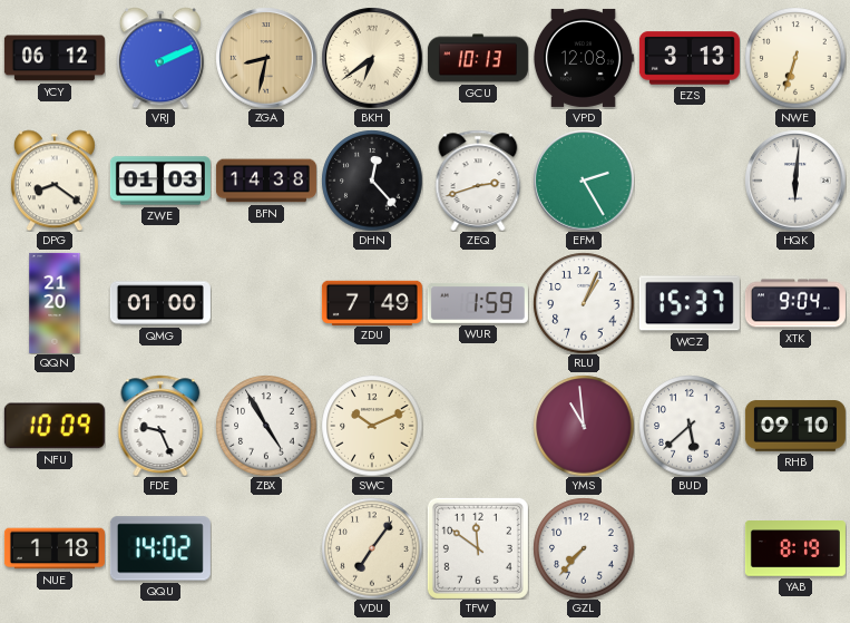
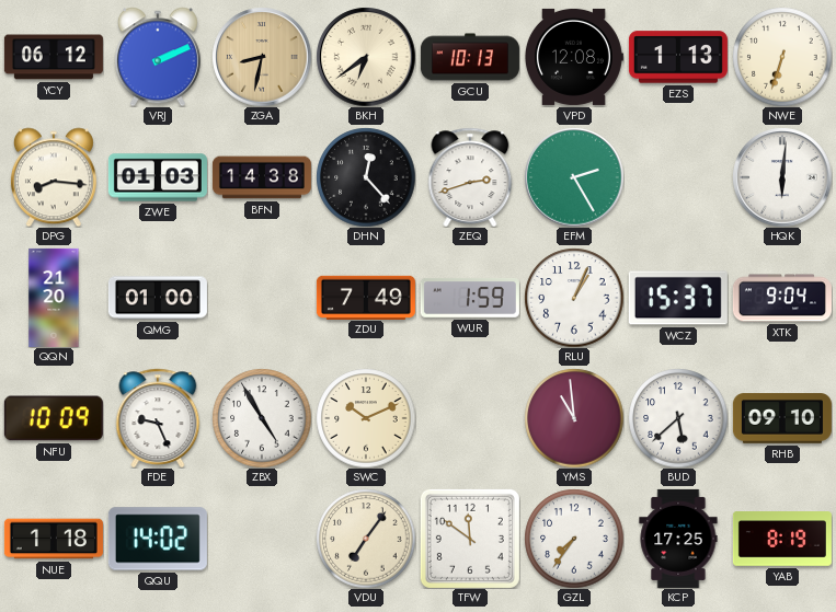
EZS: 3:13 -> 1:13 (678, 57)
DPG: 8:21 -> 8:16 (54, 177)
GZL: 7:37 -> 7:36 (574, 539)
KCP: none -> 17:25 (678, 539)
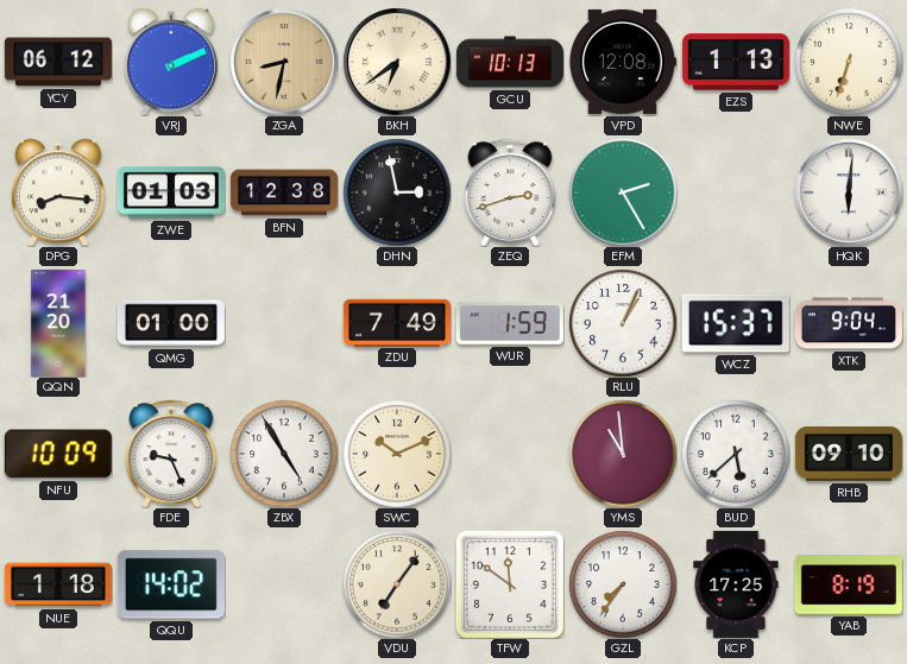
BFN: 14:38 -> 12:38 (284, 192)
DHN: 12:23 -> 2:58 (397, 192)
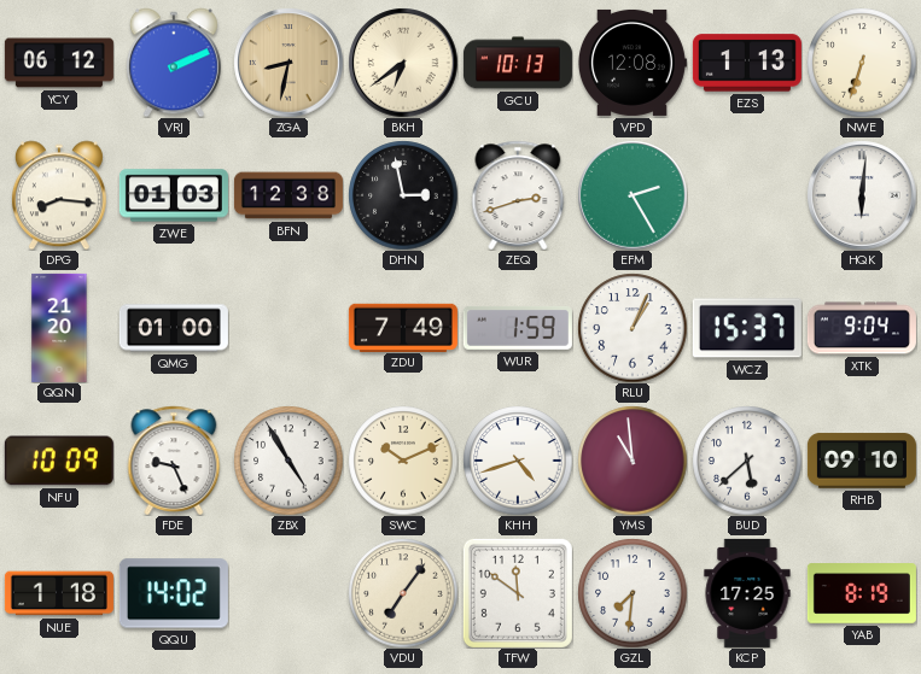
KHH: none -> 4:42 (518, 461)
GZL: 7:36 -> 7:31 (633, 593)
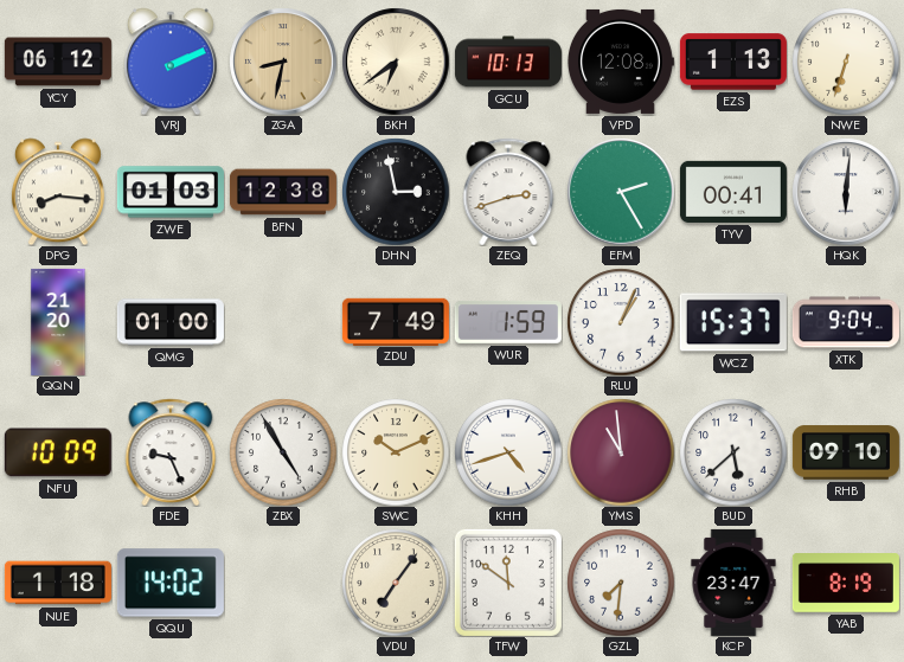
TYV: none -> 00:41 (733, 192)
KCP: 17:25 -> 23:47 (733, 583)
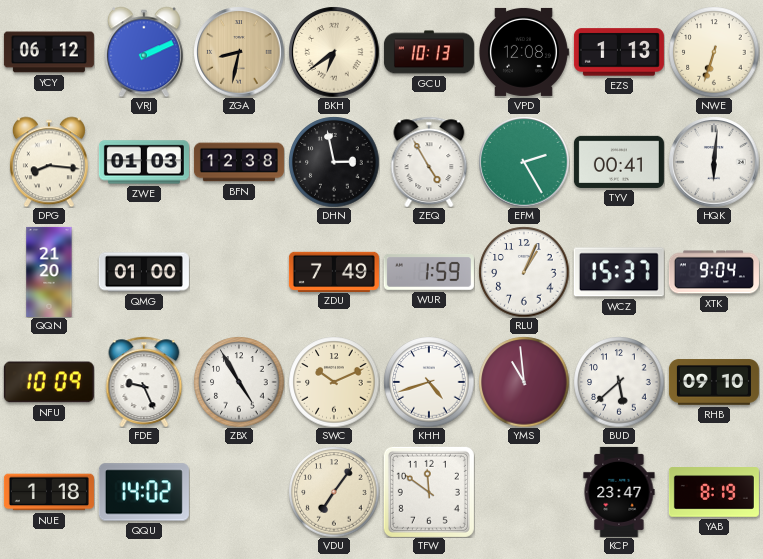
ZEQ: 2:42 -> 4:55 (429, 161)
GZL: 7:31 -> none (621, 583)
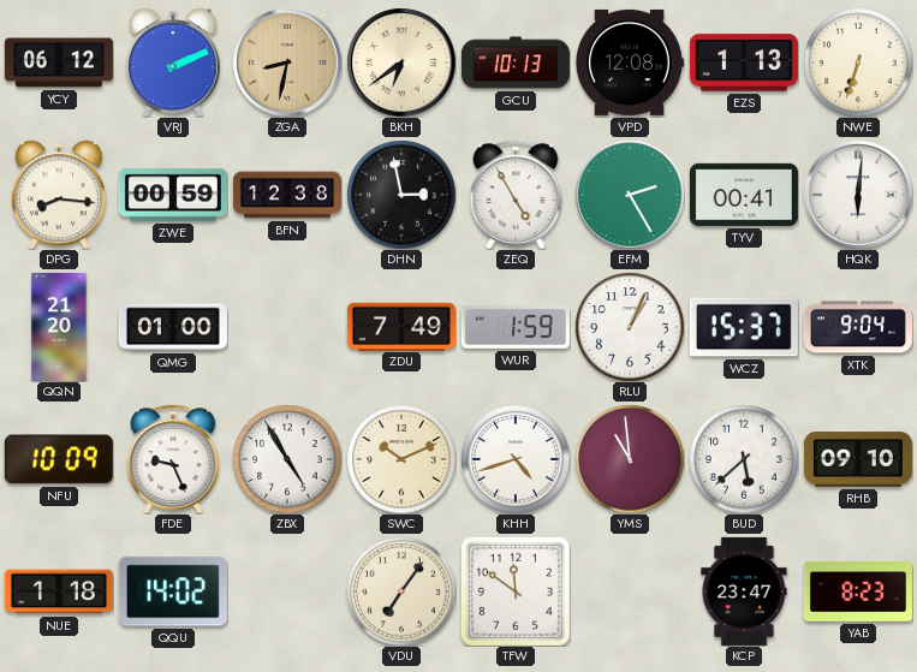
ZWE: 01:03 -> 00:59 (173, 195)
YAB: 8:19 -> 8:23 (858, 591)
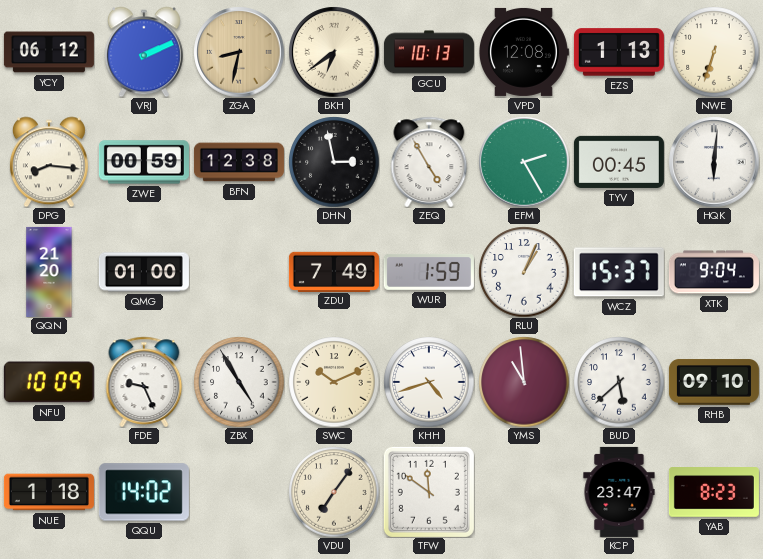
TYV: 00:41 -> 00:45 (619, 162)
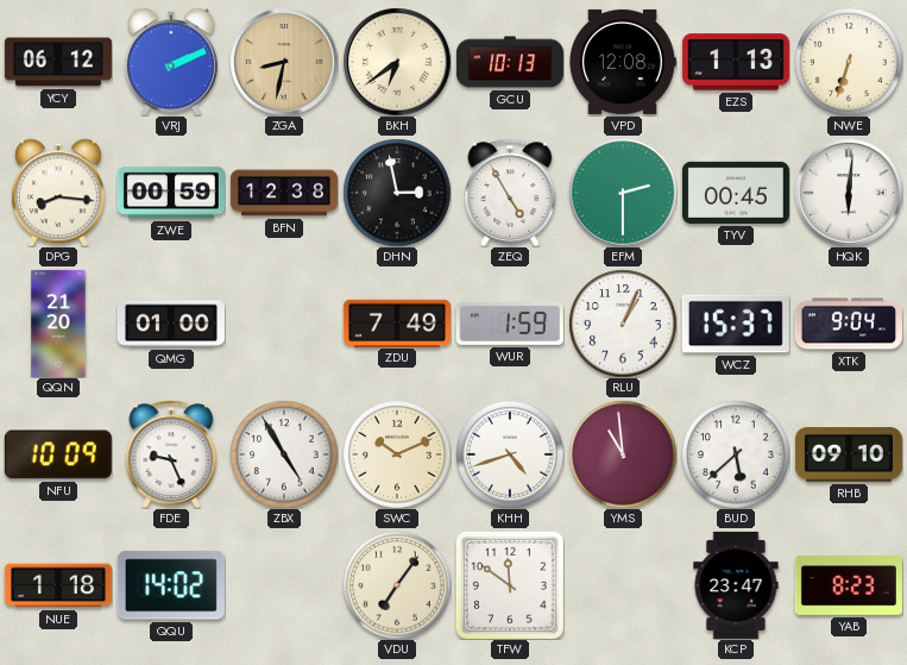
EFM: 2:25 -> 2:30 (623, 193)
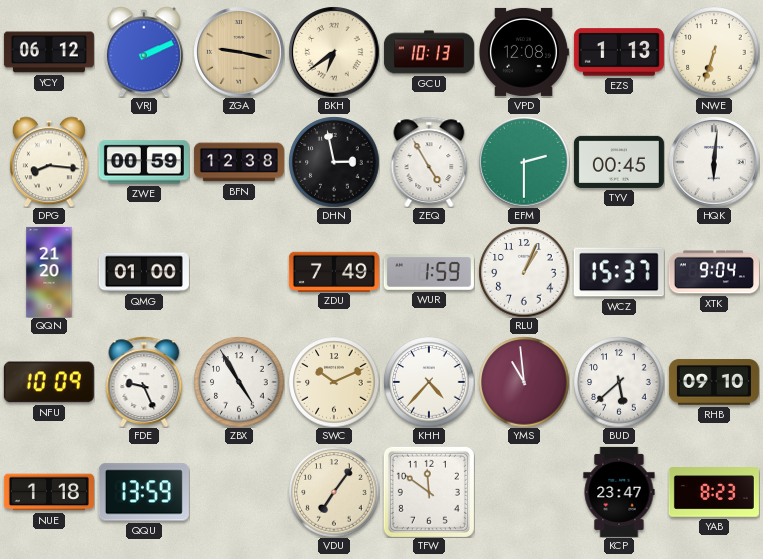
ZGA: 8:32 -> 9:17 (239, 52)
KHH: 4:42 -> 4:37 (429, 382)
QQU: 14:02 -> 13:59 (144, 492)
